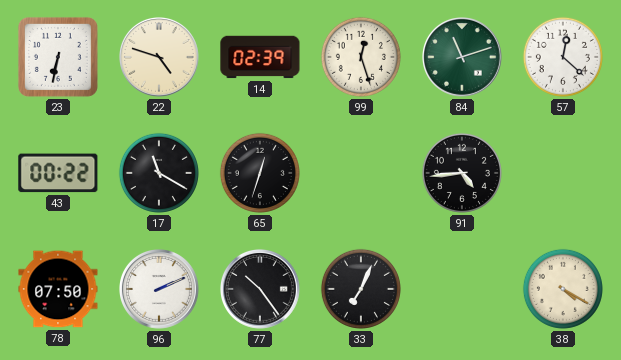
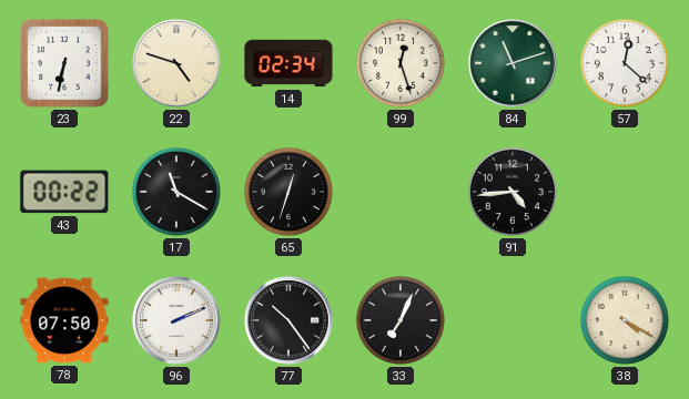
14: 02:39 -> 02:34 (288, 63)
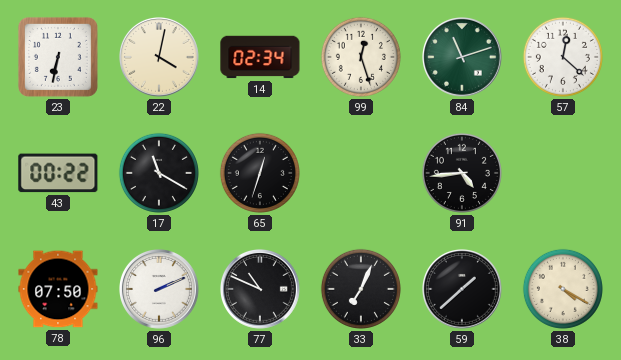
22: 4:48 -> 4:02 (160, 58)
77: 10:24 -> 10:49 (261, 290)
59: none -> 1:38 (463, 290)
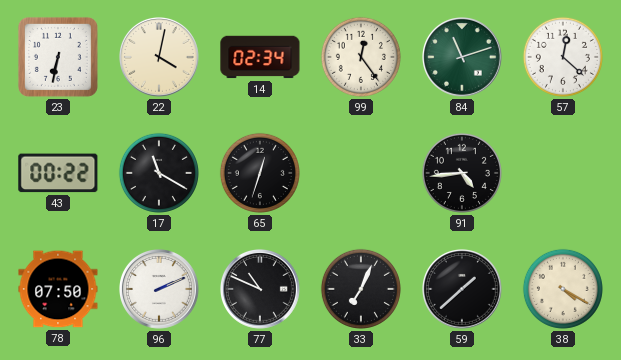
99: 12:27 -> 12:24 (361, 57)
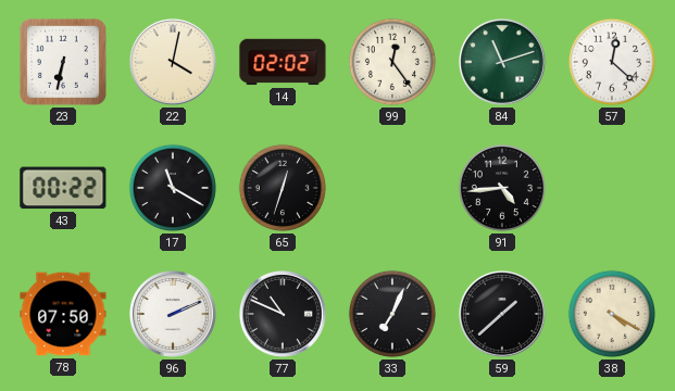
14: 02:34 -> 02:02 (283, 62)
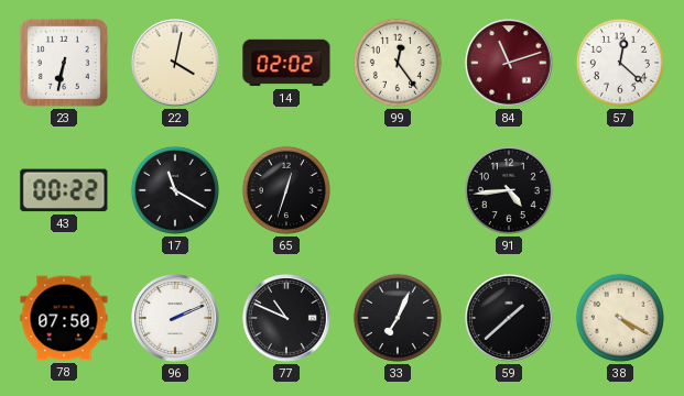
84 dial: green -> burgundy (510, 64)
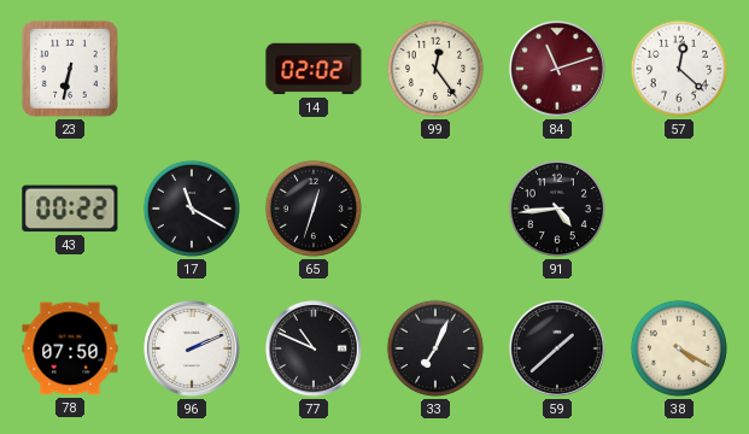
22: 4:02 -> none (176, 64)
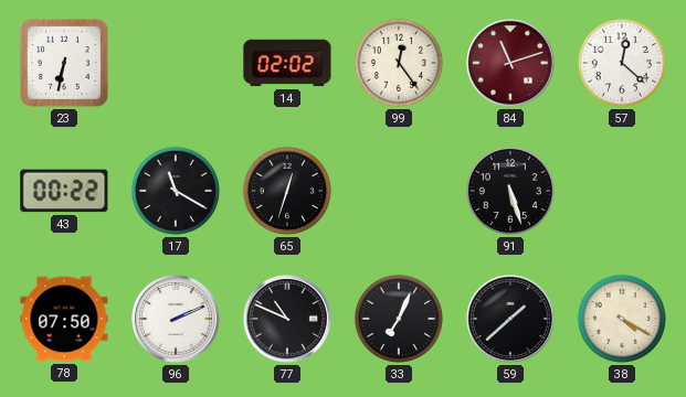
91: 4:44 -> 5:27 (510, 191)
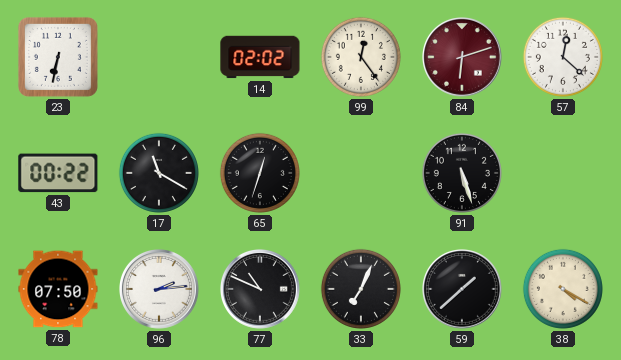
84: 11:12 -> 6:12 (463, 58)
96: 2:11 -> 2:14 (160, 290)
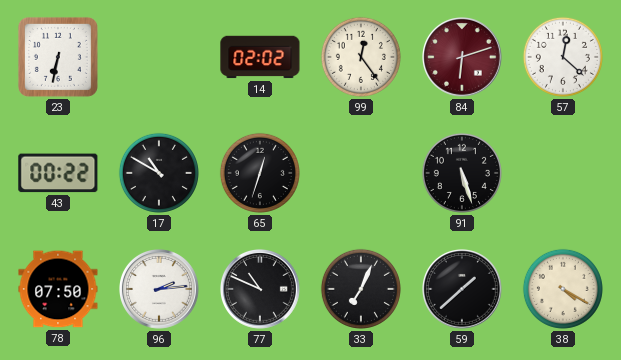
17: 11:20 -> 10:50 (159, 173)
